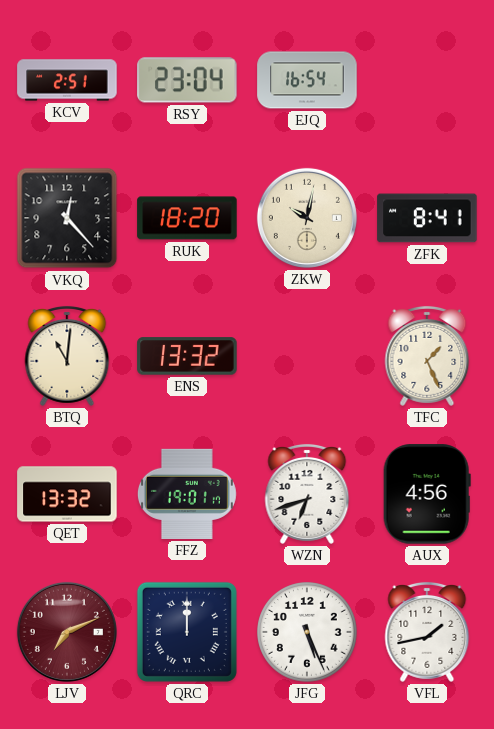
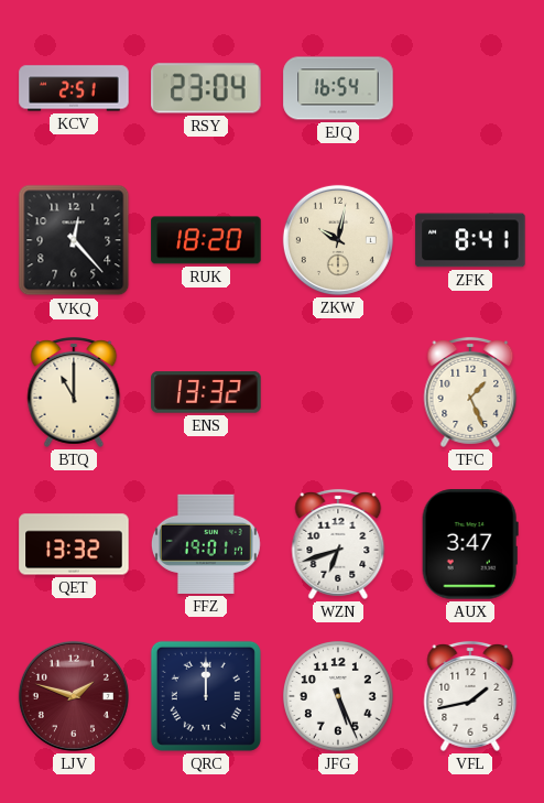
BTQ: 11:01 -> 11:00 (74, 392)
AUX: 4:56 -> 3:47 (470, 544)
LJV: 7:11 -> 1:48 (74, 696)
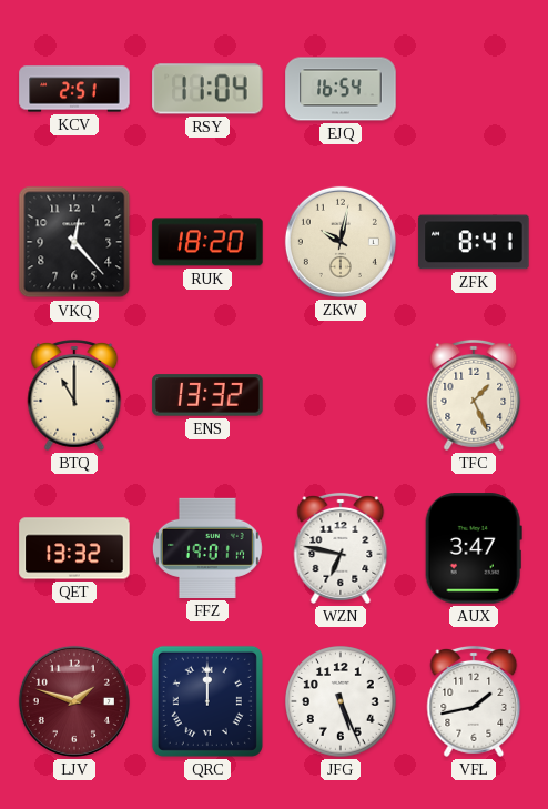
RSY: 23:04 -> 11:04 (207, 89)
WZN: 6:42 -> 6:47 (341, 548)
